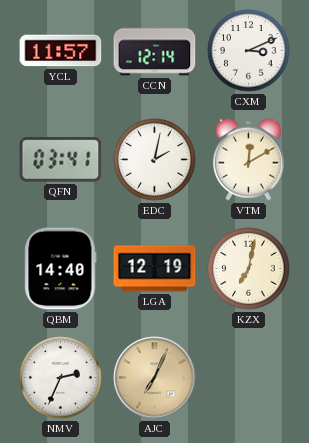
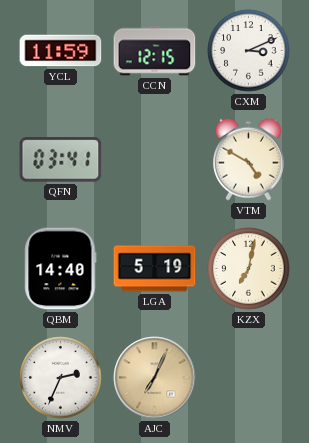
YCL: 11:57 -> 11:59 (61, 51)
CCN: 12:14 -> 12:15 (155, 51)
EDC: 2:02 -> none (155, 160)
VTM: 12:10 -> 4:50 (248, 159)
LGA: 12:19 -> 5:19 (155, 269)
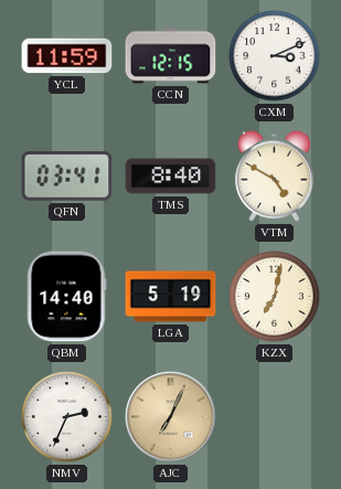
TMS: none -> 8:40 (171, 177)
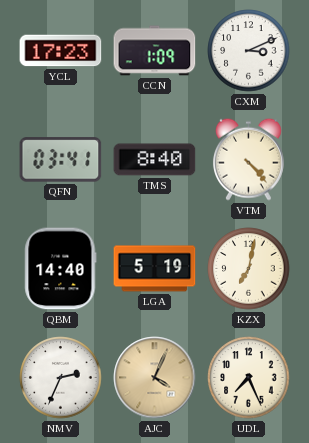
YCL: 11:59 -> 17:23 (61, 51)
CCN: 12:15 -> 1:09 (155, 51)
VTM: 4:50 -> 4:23 (248, 159)
AJC: 7:04 -> 4:04 (155, 378)
UDL: none -> 7:26 (249, 378)
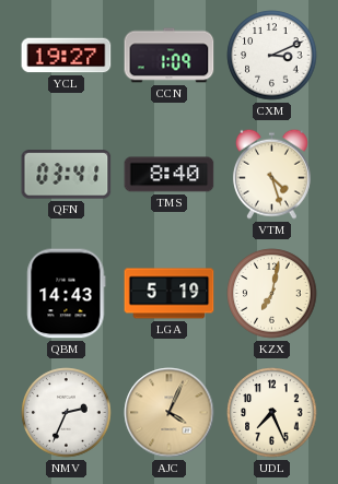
YCL: 17:23 -> 19:27 (67, 56)
VTM: 4:23 -> 4:27 (271, 174)
QBM: 14:40 -> 14:43 (67, 294)
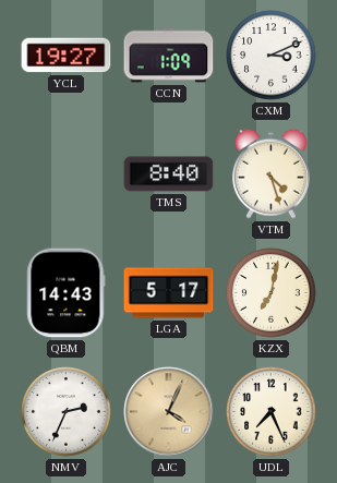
QFN: 03:41 -> none (67, 175)
LGA: 5:19 -> 5:17 (169, 293)
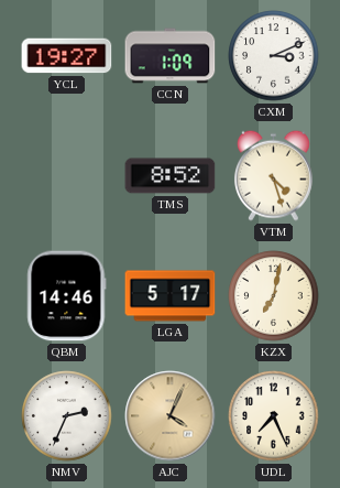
TMS: 8:40 -> 8:52 (171, 176)
QBM: 14:43 -> 14:46 (67, 296)
